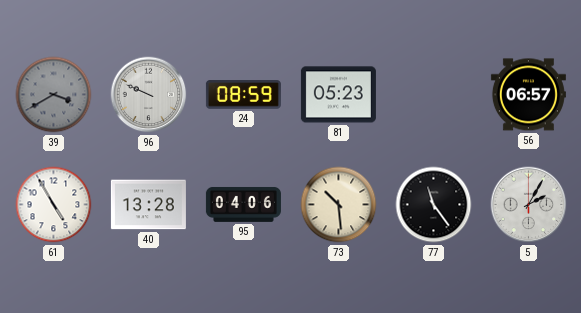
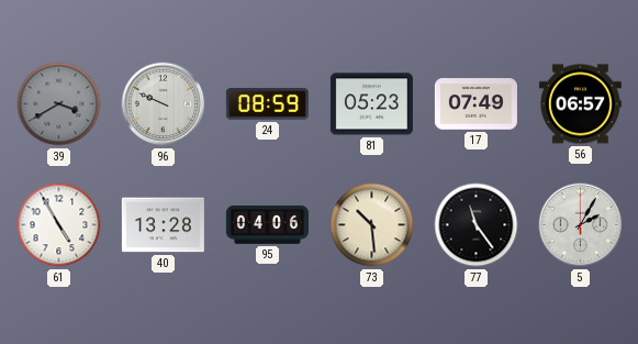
17: none -> 07:49 (475, 104)
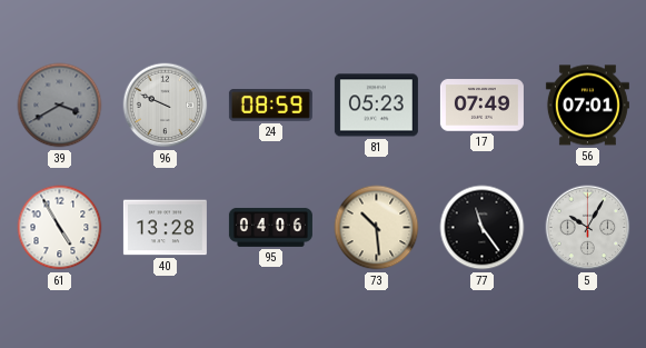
56: 06:57 -> 07:01 (587, 106)
5: 2:05 -> 10:05 (588, 228)
